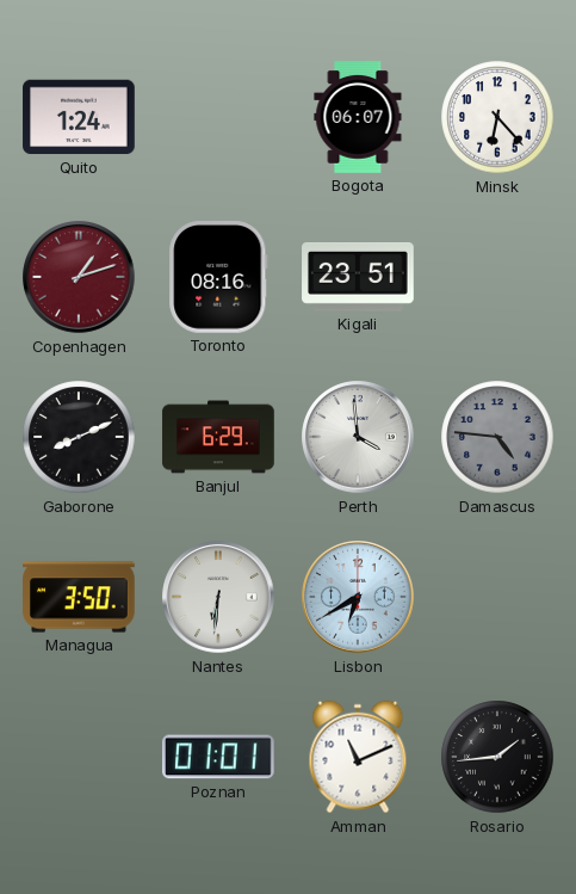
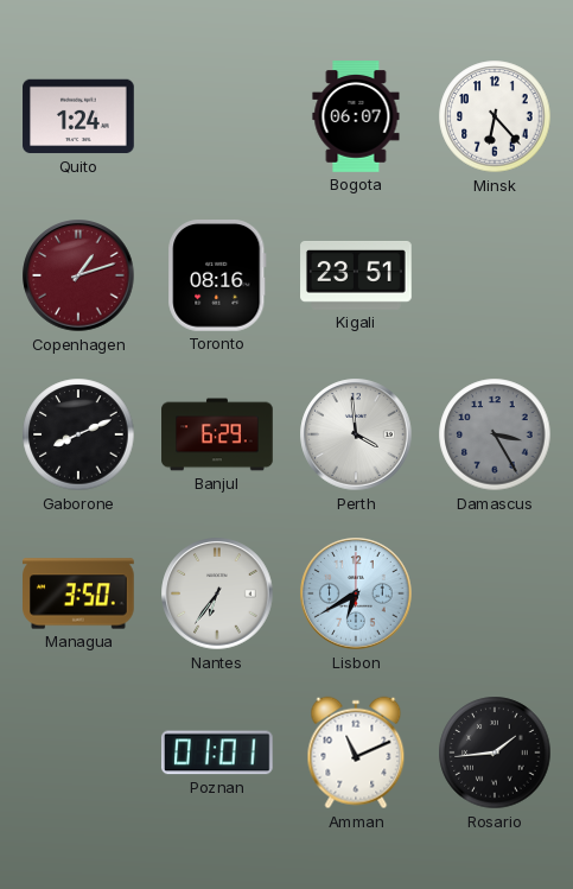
Damascus: 4:46 -> 3:25 (495, 434)
Nantes: 6:31 -> 6:36 (217, 593)
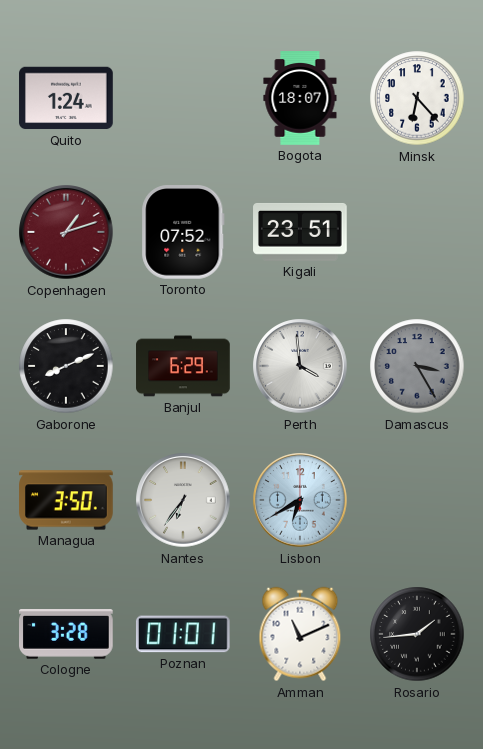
Bogota: 06:07 -> 18:07 (300, 98)
Toronto: 08:16 -> 07:52 (183, 233)
Cologne: none -> 3:28 (67, 635)
